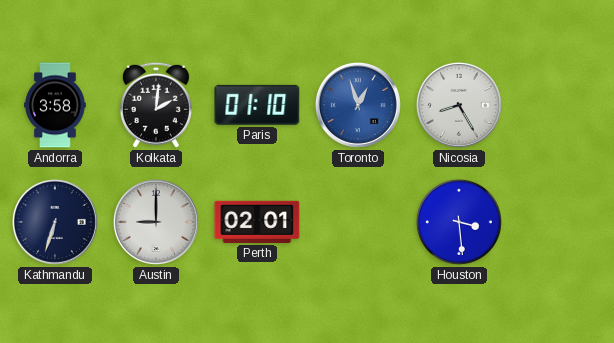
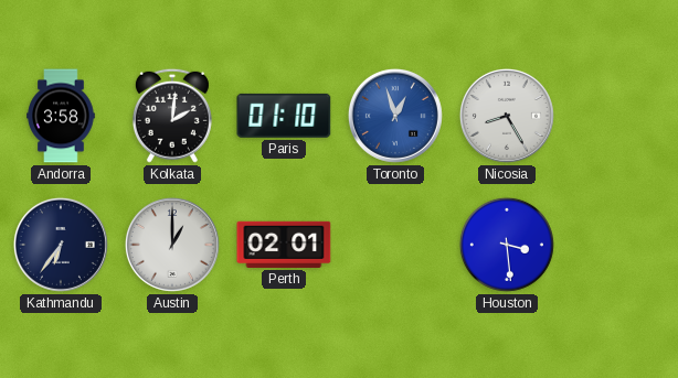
Kathmandu: 6:33 -> 6:36 (61, 245)
Austin: 9:00 -> 1:00 (172, 245)
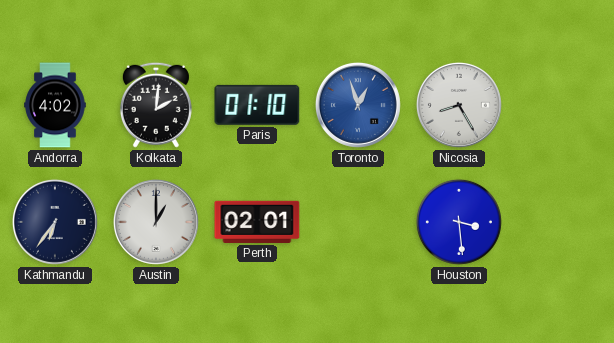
Andorra: 3:58 -> 4:02 (55, 105)
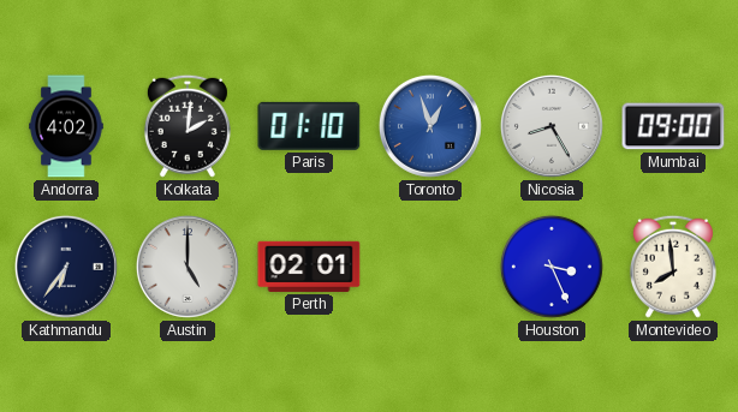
Mumbai: none -> 09:00 (673, 126)
Austin: 1:00 -> 5:00 (188, 267)
Houston: 3:29 -> 3:26 (552, 267)
Montevideo: none -> 7:59 (673, 267)
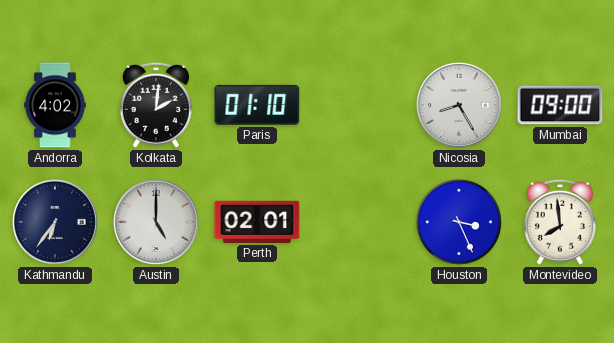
Toronto: 12:57 -> none (430, 126)
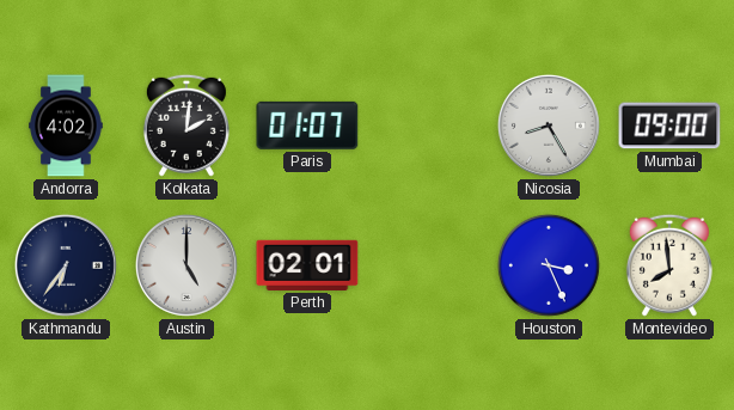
Paris: 01:10 -> 01:07 (307, 126)
